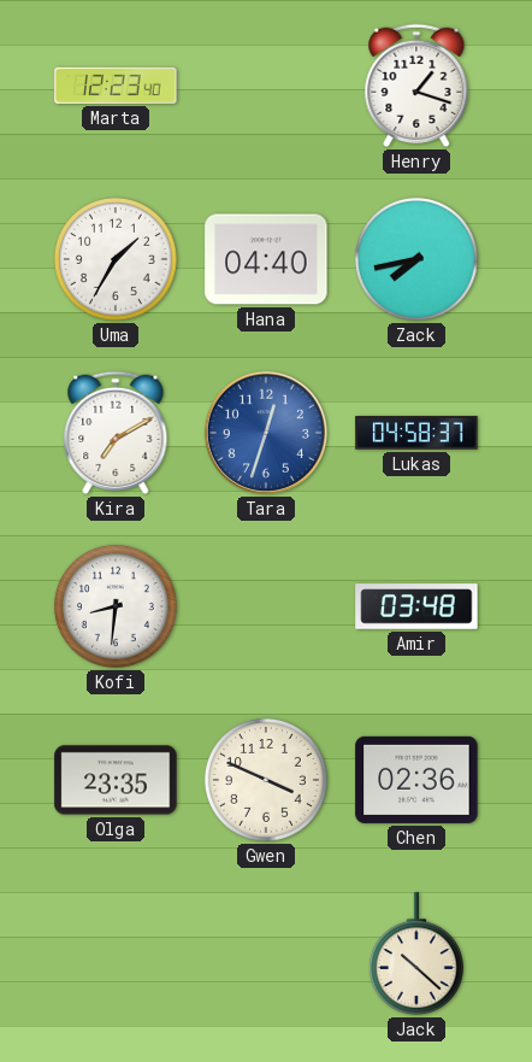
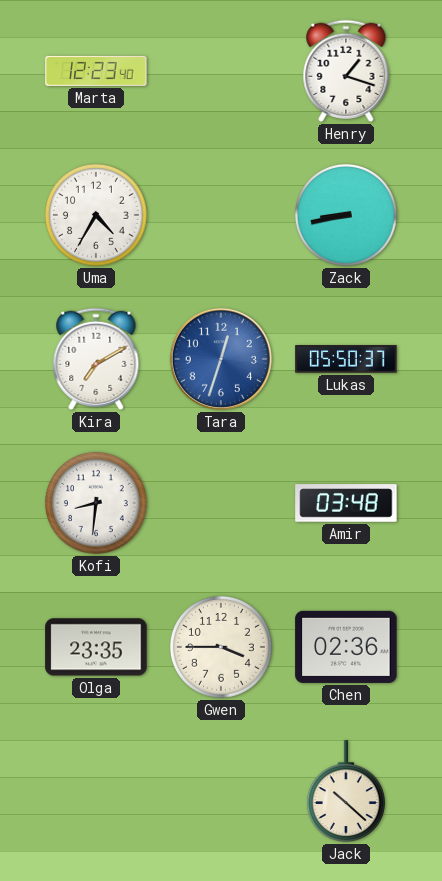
Uma: 1:35 -> 4:35 (96, 215)
Hana: 04:40 -> none (266, 259)
Zack: 7:43 -> 8:43 (346, 215)
Lukas: 04:58 -> 05:50 (346, 359)
Gwen: 3:49 -> 3:45 (221, 647)
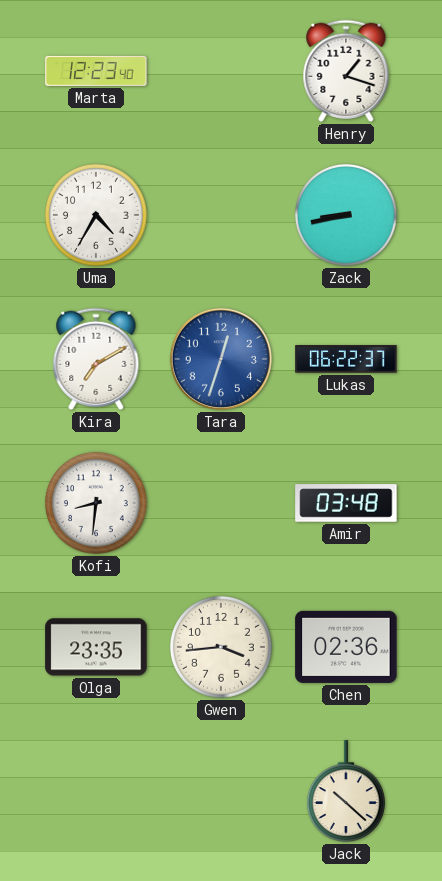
Lukas: 05:50 -> 06:22 (346, 359)
Gwen: 3:45 -> 3:44 (221, 647)
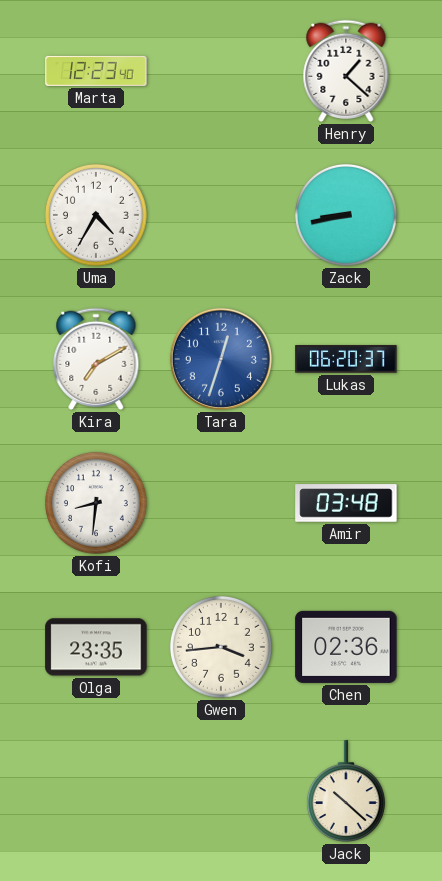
Henry: 1:18 -> 1:22 (346, 71)
Lukas: 06:22 -> 06:20 (346, 359)
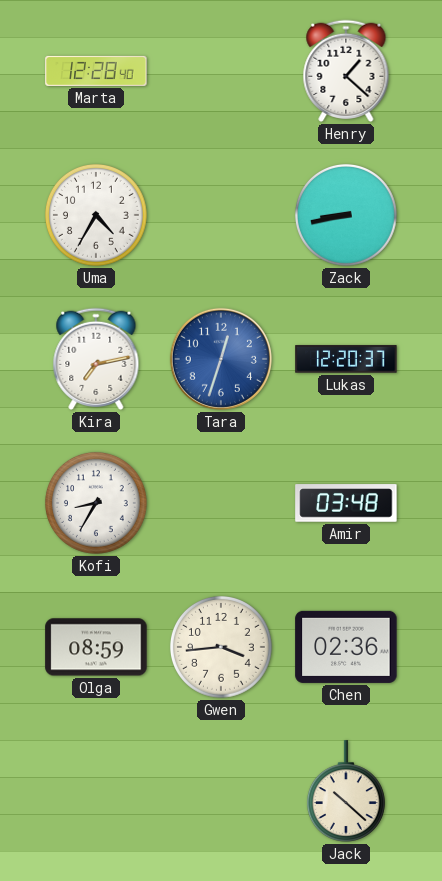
Marta: 12:23 -> 12:28 (96, 71)
Kira: 7:10 -> 7:13 (96, 359)
Lukas: 06:20 -> 12:20 (346, 359)
Kofi: 8:31 -> 8:35 (96, 503)
Olga: 23:35 -> 08:59 (96, 647)
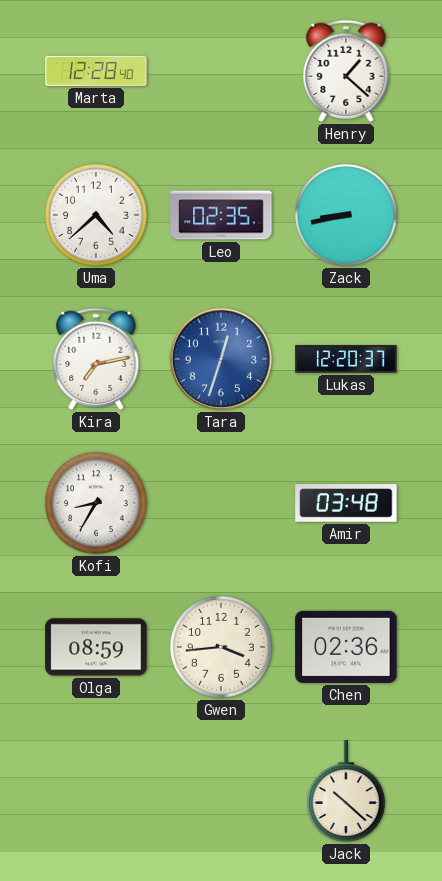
Uma: 4:35 -> 4:38 (96, 215)
Leo: none -> 02:35 (221, 215)
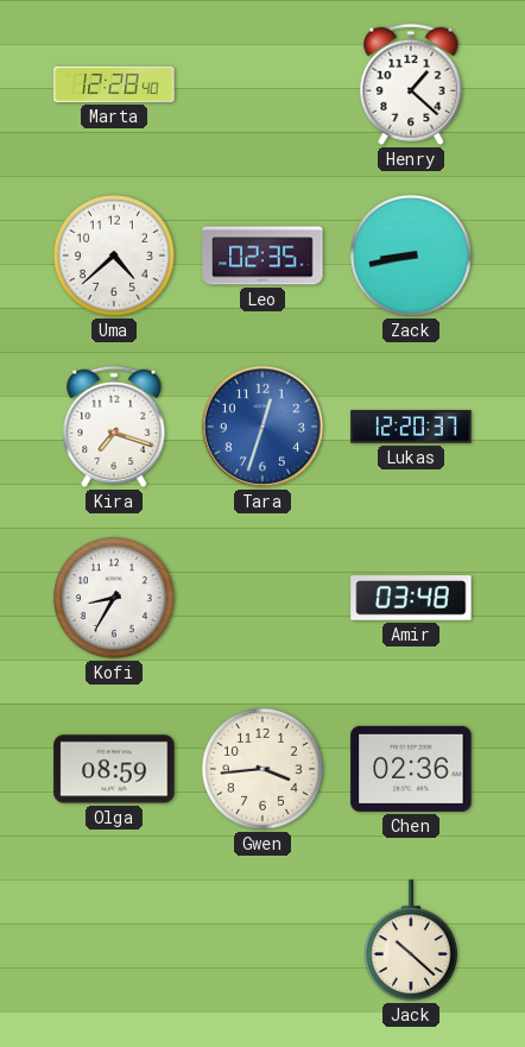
Kira: 7:13 -> 7:18 (114, 427)
